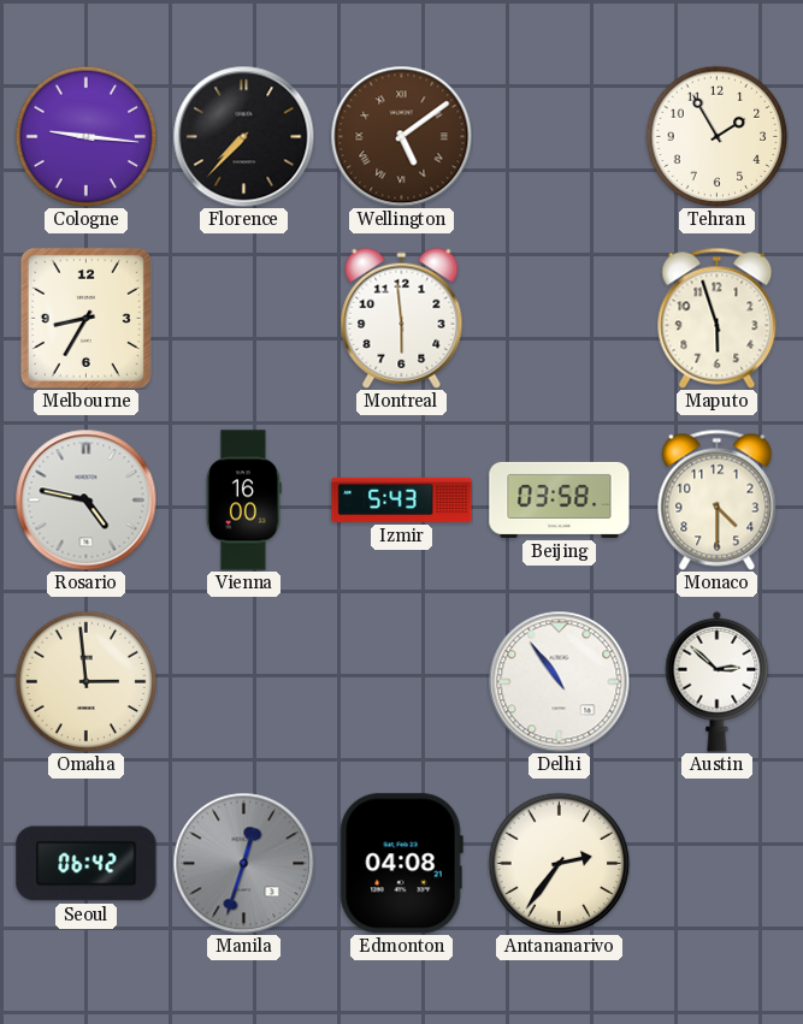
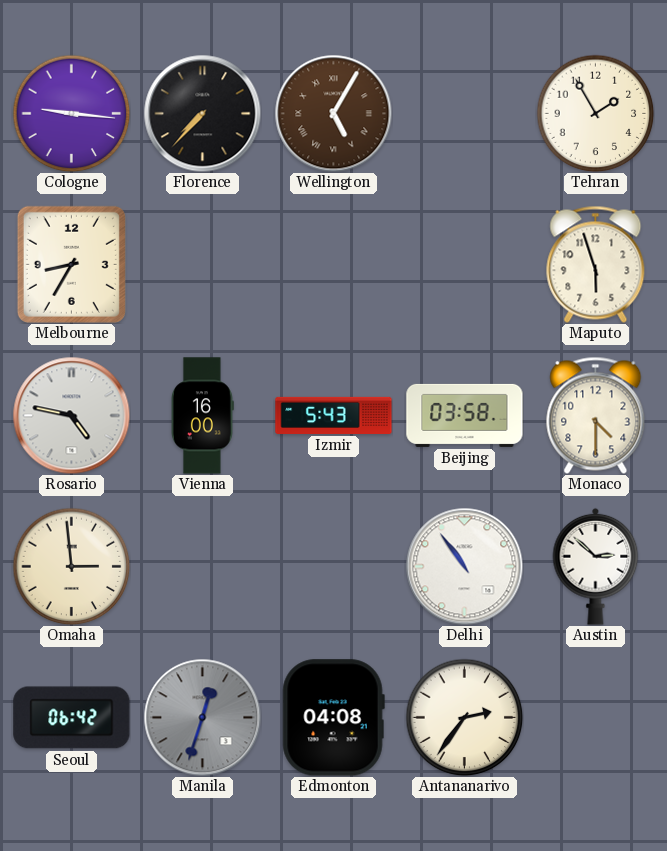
Wellington: 5:09 -> 5:05 (333, 113)
Montreal: 5:59 -> none (402, 318)
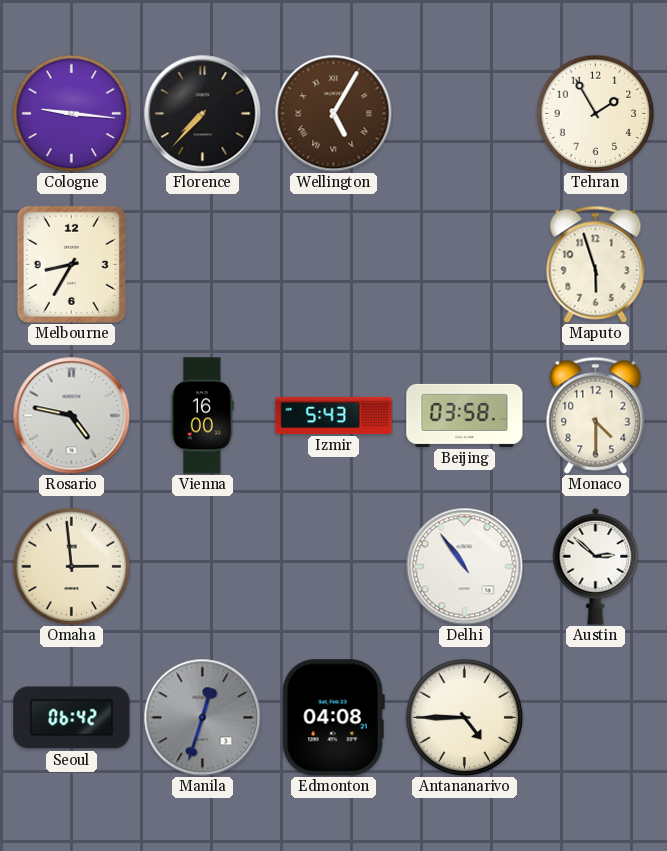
Antananarivo: 2:36 -> 4:45 (464, 717)
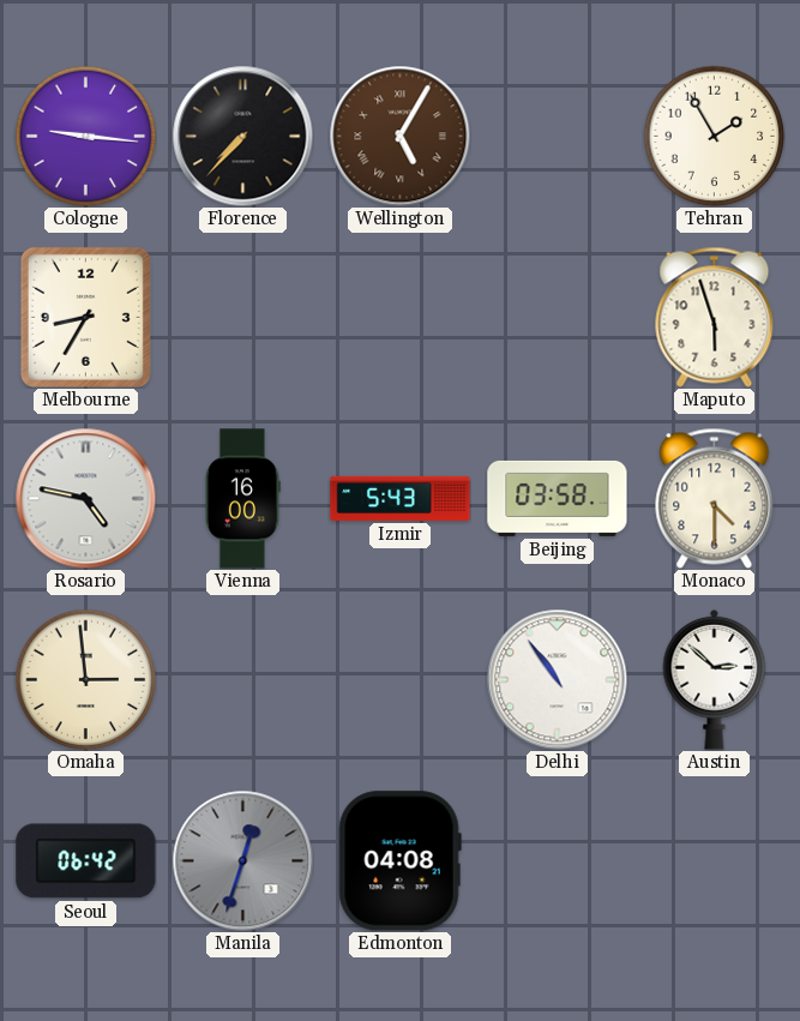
Antananarivo: 4:45 -> none (464, 717)
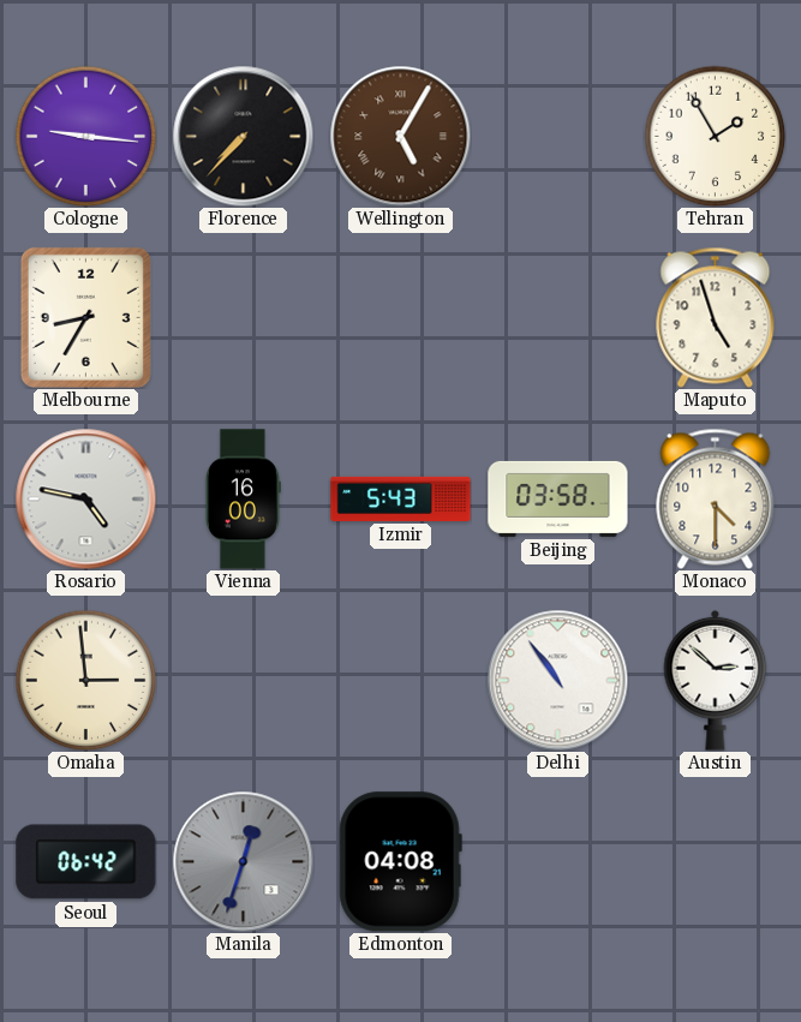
Maputo: 5:57 -> 4:57 (716, 317)
